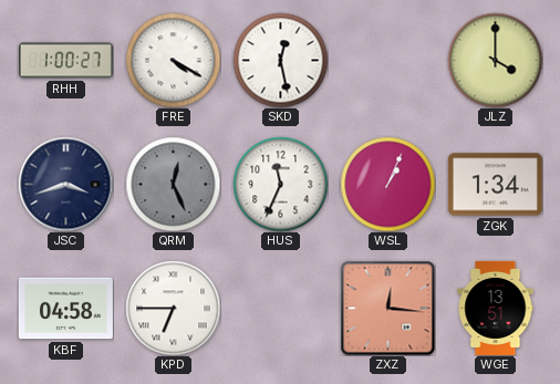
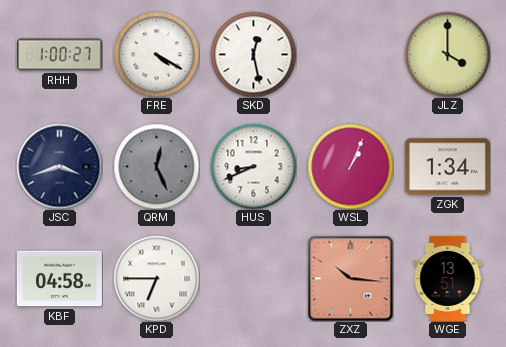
HUS: 11:34 -> 8:41 (253, 166)
ZXZ: 12:16 -> 10:16 (350, 278)
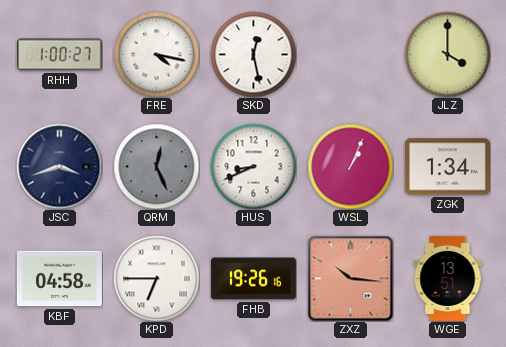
FRE: 4:20 -> 4:17 (156, 54)
FHB: none -> 19:26 (253, 279)
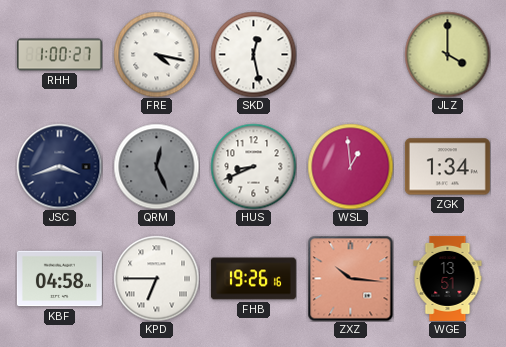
WSL: 1:04 -> 12:59 (350, 166)
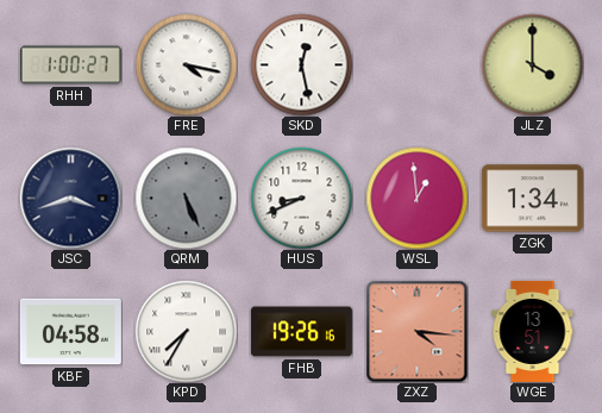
QRM: 12:26 -> 5:26 (186, 198)
KPD: 6:45 -> 7:35 (186, 331)
ZXZ: 10:16 -> 4:16 (416, 331)
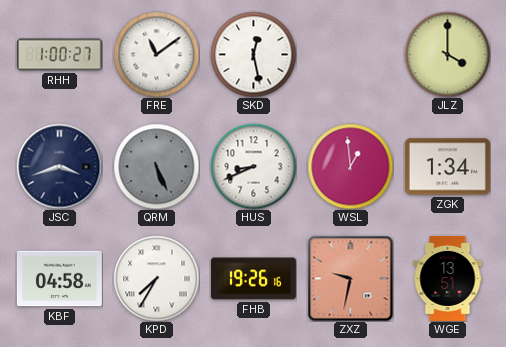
FRE: 4:17 -> 11:09 (156, 54)
ZXZ: 4:16 -> 9:32 (350, 278)
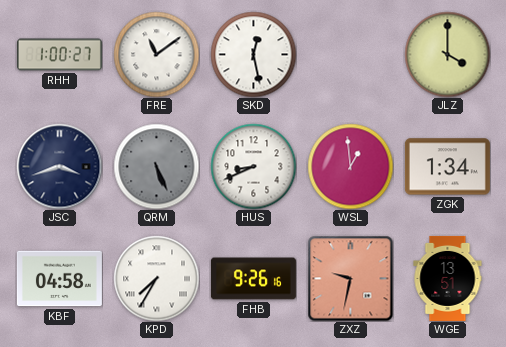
FHB: 19:26 -> 9:26 (253, 279)
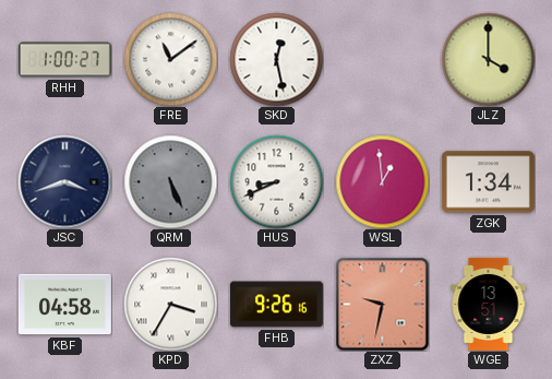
KPD: 7:35 -> 3:35 (170, 304)
